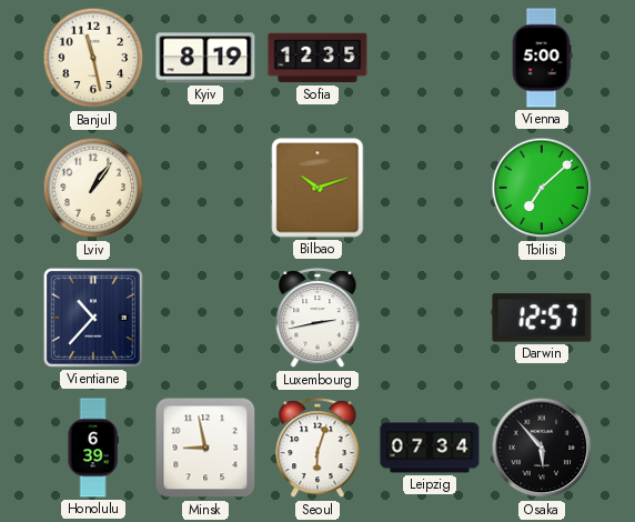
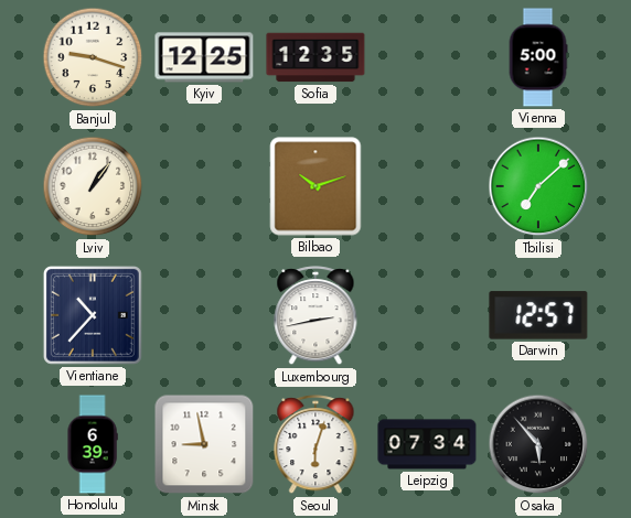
Banjul: 11:28 -> 9:18 (93, 57)
Kyiv: 8:19 -> 12:25 (204, 57)
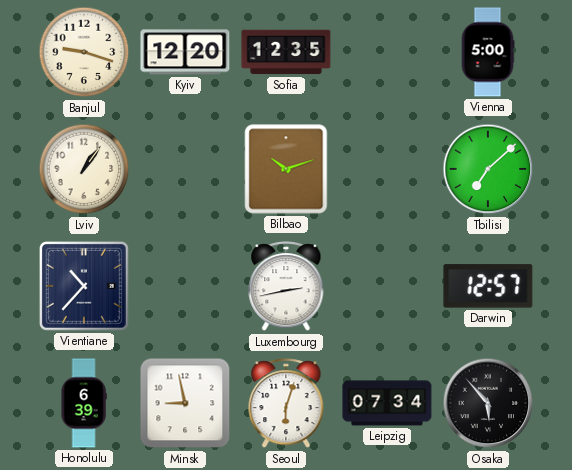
Kyiv: 12:25 -> 12:20 (185, 52)
